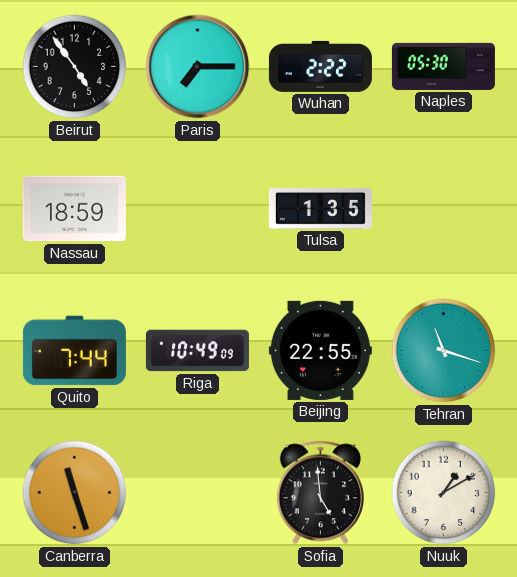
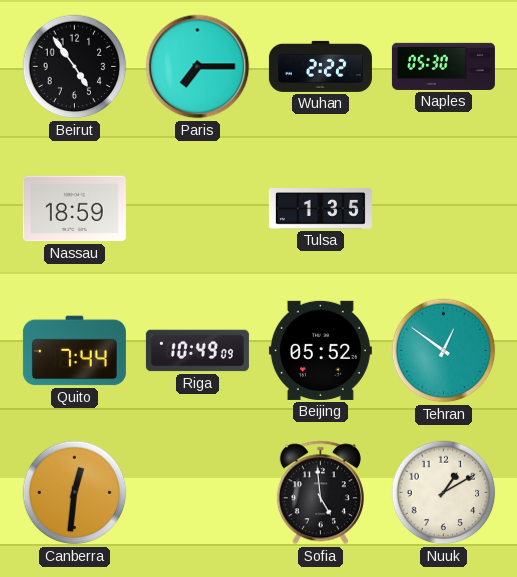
Beijing: 22:55 -> 05:52 (320, 350)
Tehran: 11:18 -> 12:51 (444, 351)
Canberra: 11:27 -> 12:31 (75, 493)
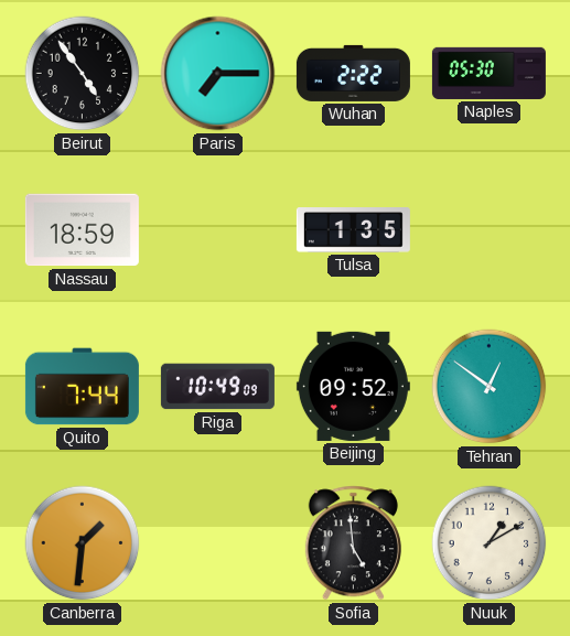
Beijing: 05:52 -> 09:52 (353, 386)
Canberra: 12:31 -> 1:31 (83, 543)
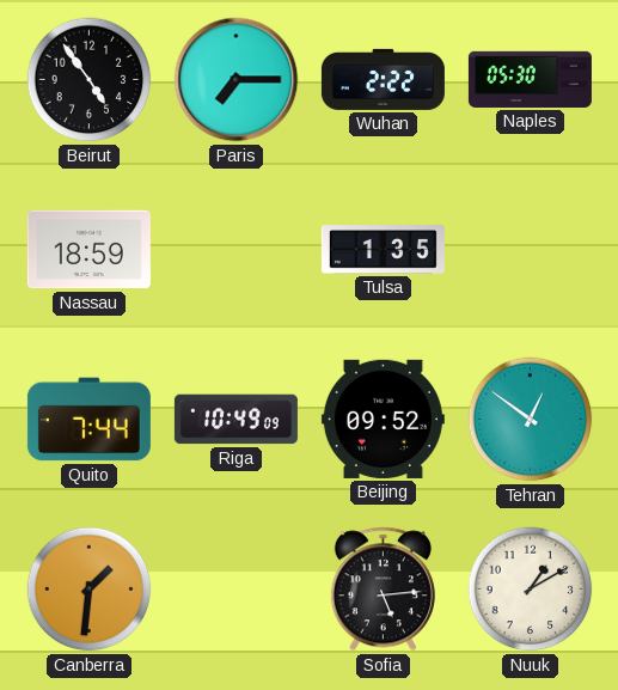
Sofia: 4:59 -> 5:14 (383, 590)
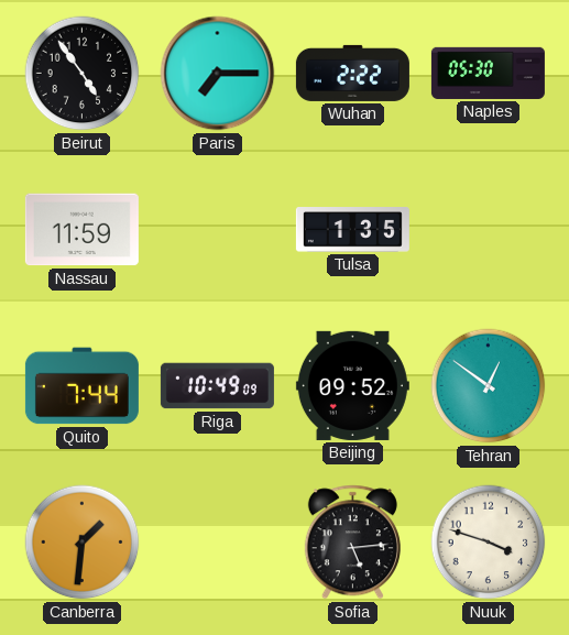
Nassau: 18:59 -> 11:59 (81, 230)
Nuuk: 1:10 -> 3:48 (489, 543)
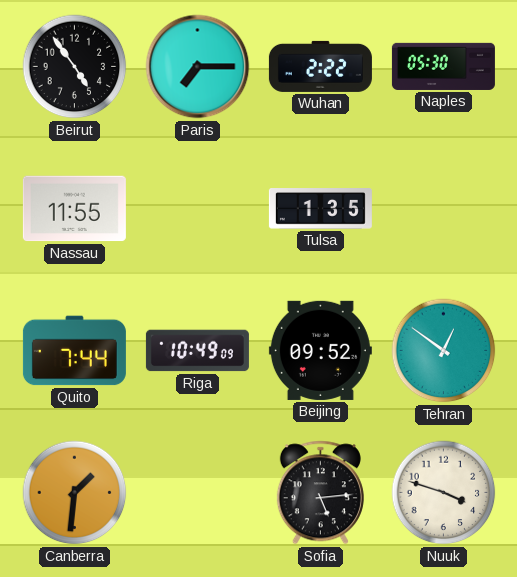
Nassau: 11:59 -> 11:55 (74, 209)
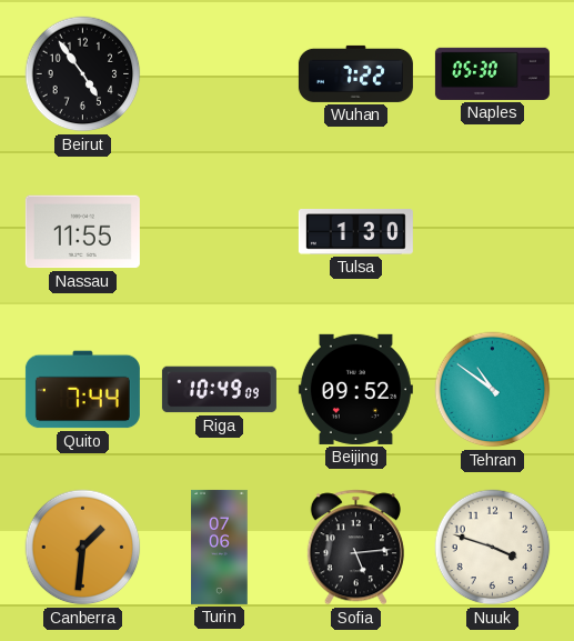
Paris: 7:15 -> none (198, 67)
Wuhan: 2:22 -> 7:22 (355, 73)
Tulsa: 1:35 -> 1:30 (355, 232)
Tehran: 12:51 -> 10:51 (493, 390)
Turin: none -> 07:06 (220, 547)
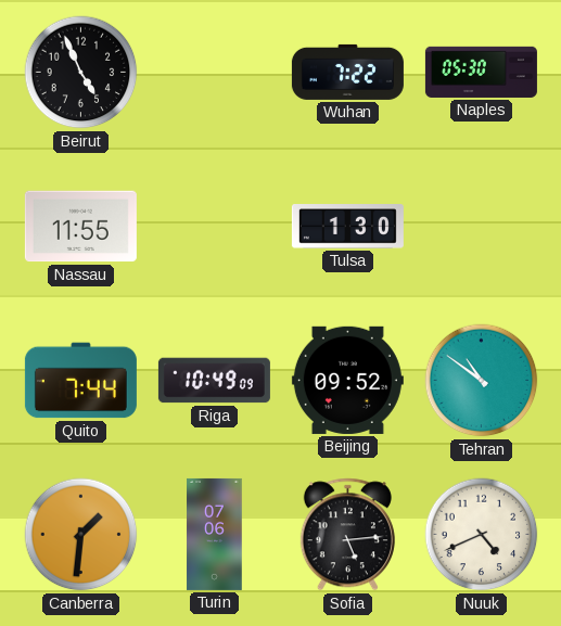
Beirut: 4:54 -> 4:56 (81, 73)
Nuuk: 3:48 -> 4:41 (482, 535)
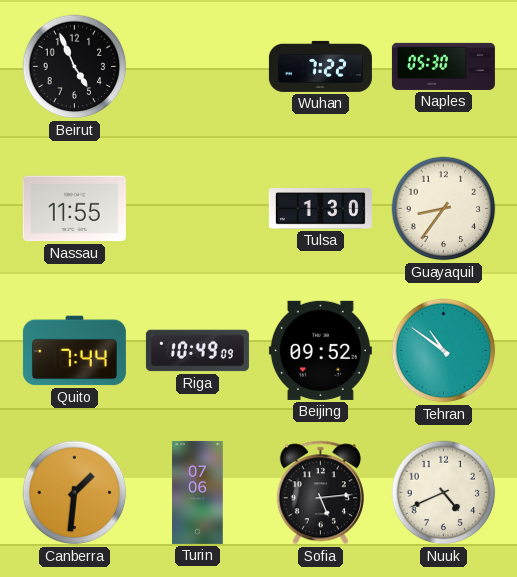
Guayaquil: none -> 8:36 (444, 209)
